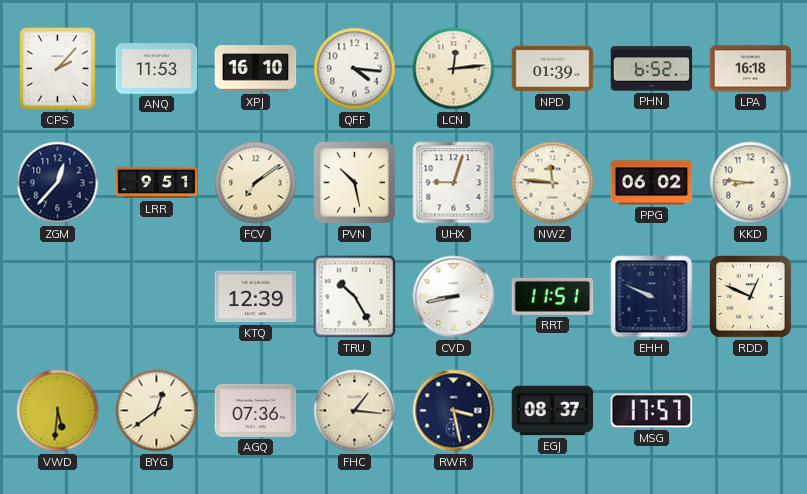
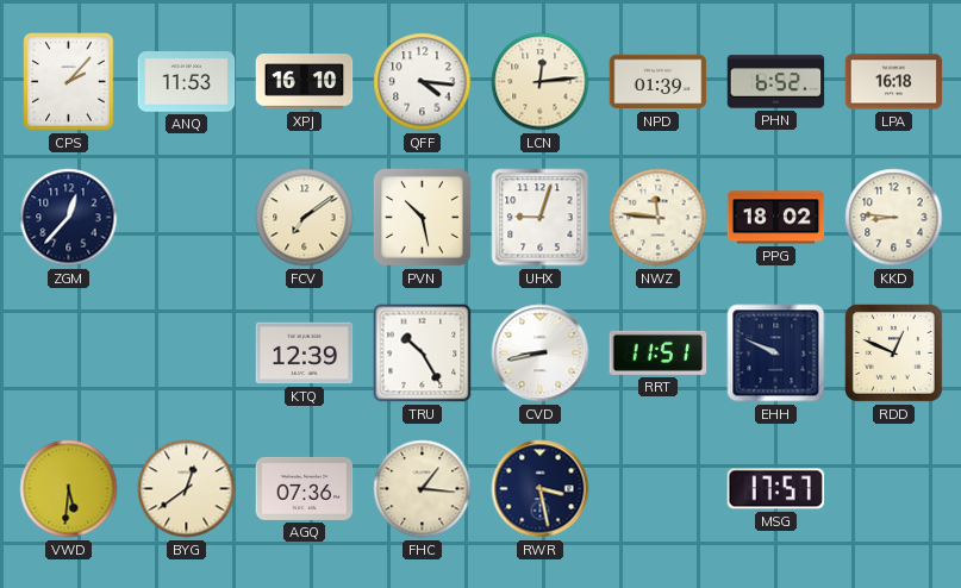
LRR: 9:51 -> none (157, 183)
PPG: 06:02 -> 18:02 (776, 218)
EGJ: 08:37 -> none (553, 411)
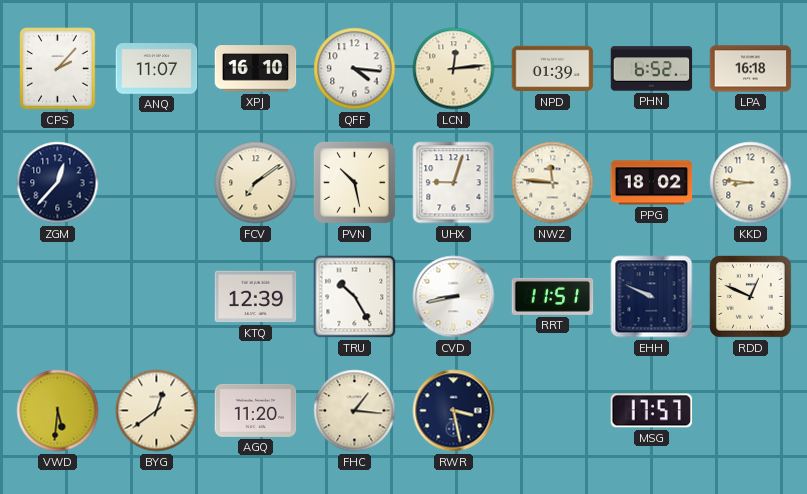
ANQ: 11:53 -> 11:07 (157, 69)
AGQ: 07:36 -> 11:20 (256, 410)
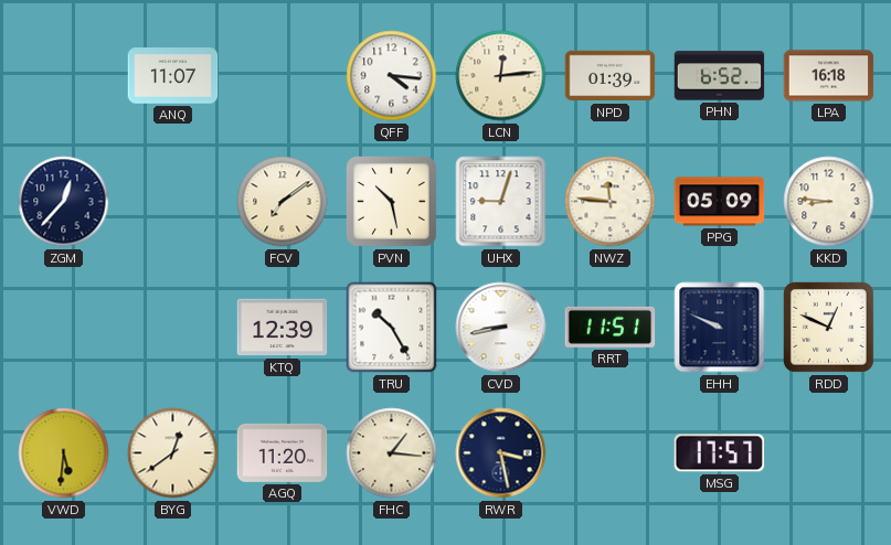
CPS: 2:07 -> none (58, 69)
XPJ: 16:10 -> none (256, 69)
PPG: 18:02 -> 05:09 (720, 202)
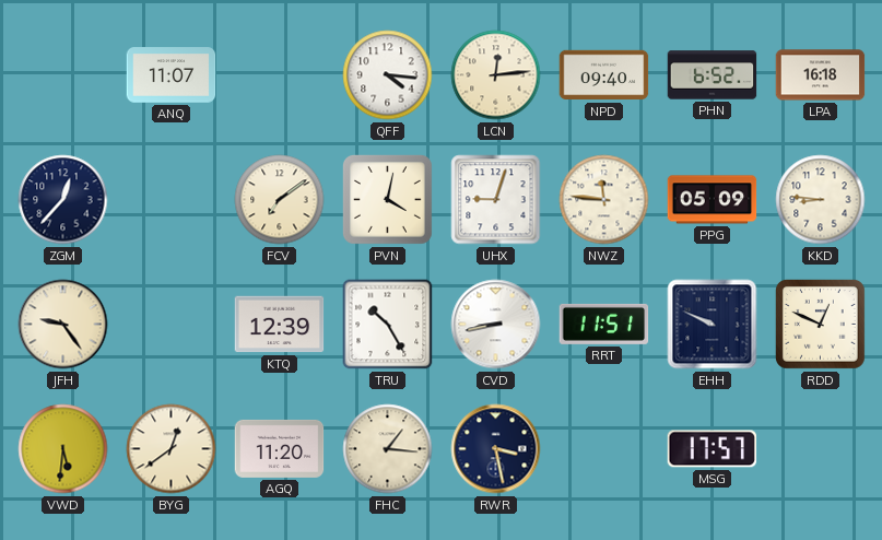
NPD: 01:39 -> 09:40 (604, 75)
PVN: 10:28 -> 4:02 (388, 200)
JFH: none -> 9:24 (63, 325)
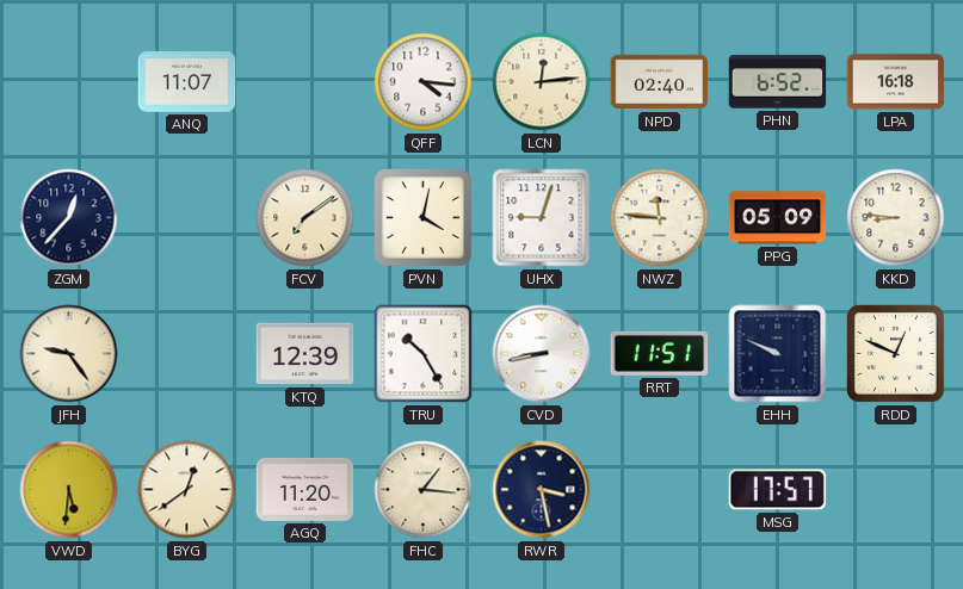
NPD: 09:40 -> 02:40 (660, 82)
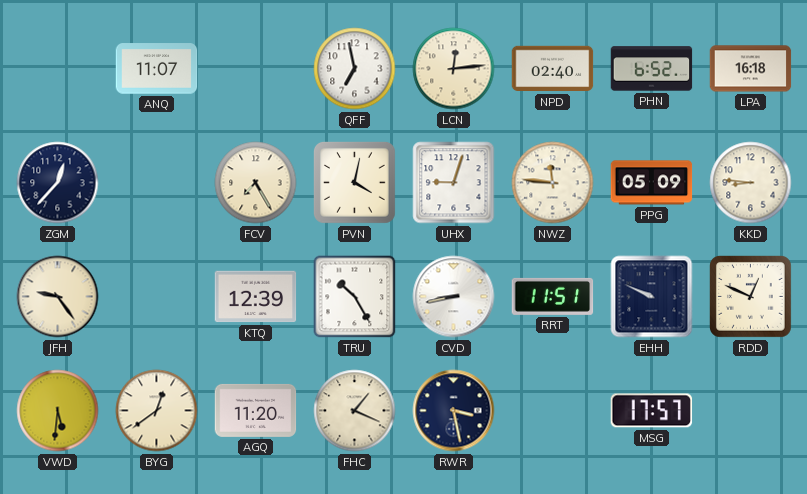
QFF: 4:16 -> 6:58 (355, 69)
FCV: 7:09 -> 7:25 (256, 183)
FHC: 1:16 -> 1:19 (355, 411)
